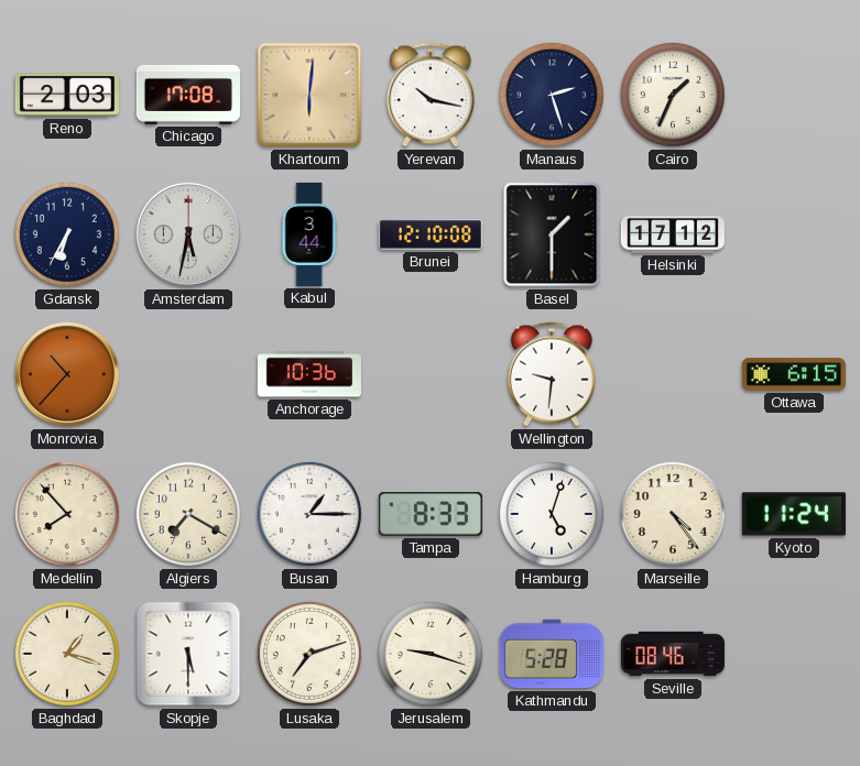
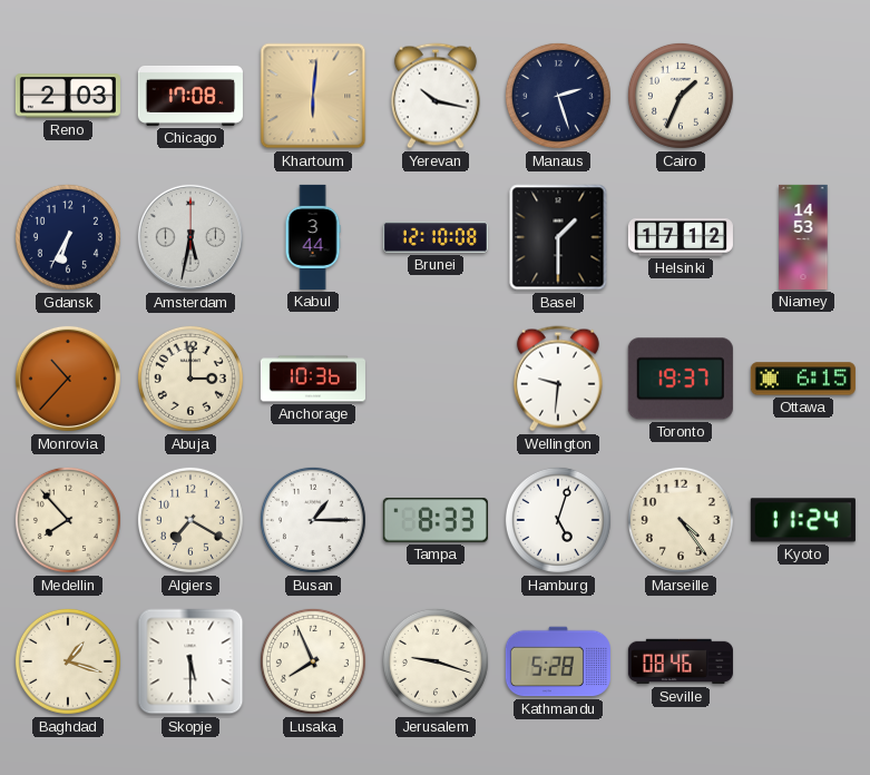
Niamey: none -> 14:53 (803, 237)
Abuja: none -> 3:00 (190, 379)
Toronto: none -> 19:37 (681, 379)
Lusaka: 7:12 -> 7:56 (313, 661)
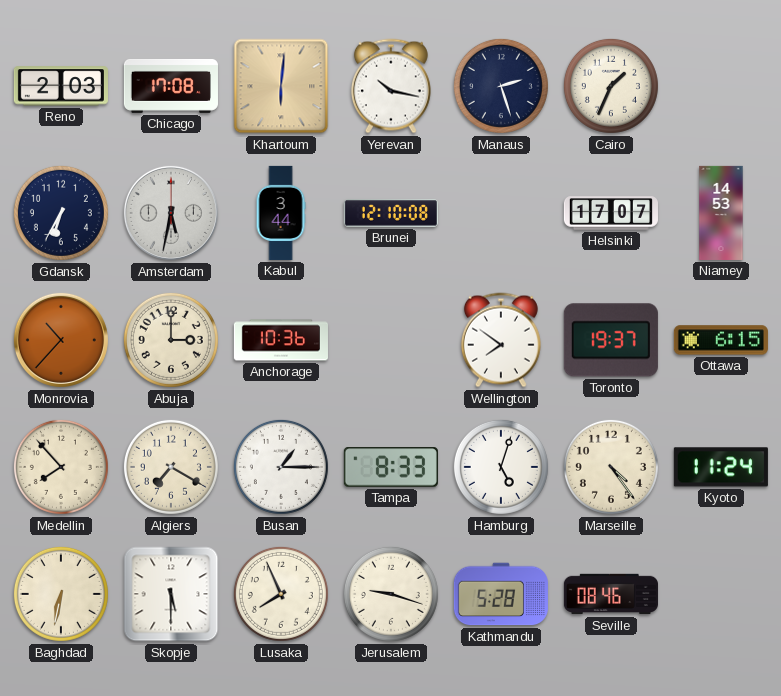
Basel: 1:30 -> none (558, 237)
Helsinki: 17:12 -> 17:07 (611, 213)
Wellington: 9:31 -> 7:51 (501, 340)
Baghdad: 1:18 -> 6:32 (61, 594)
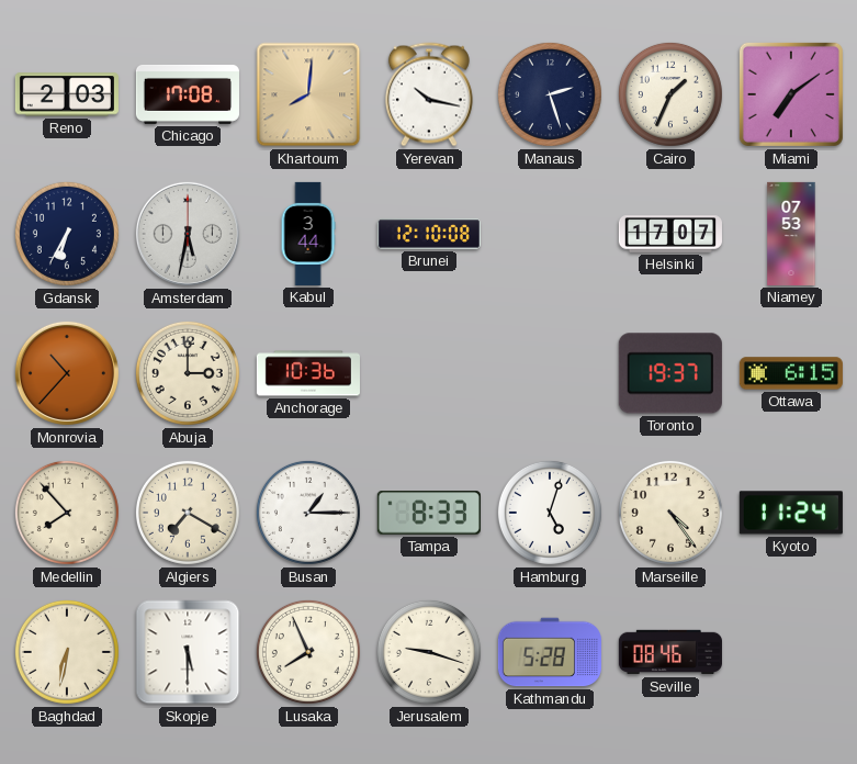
Khartoum: 6:01 -> 8:01 (308, 94)
Miami: none -> 7:09 (791, 94)
Niamey: 14:53 -> 07:53 (791, 234)
Wellington: 7:51 -> none (501, 340)
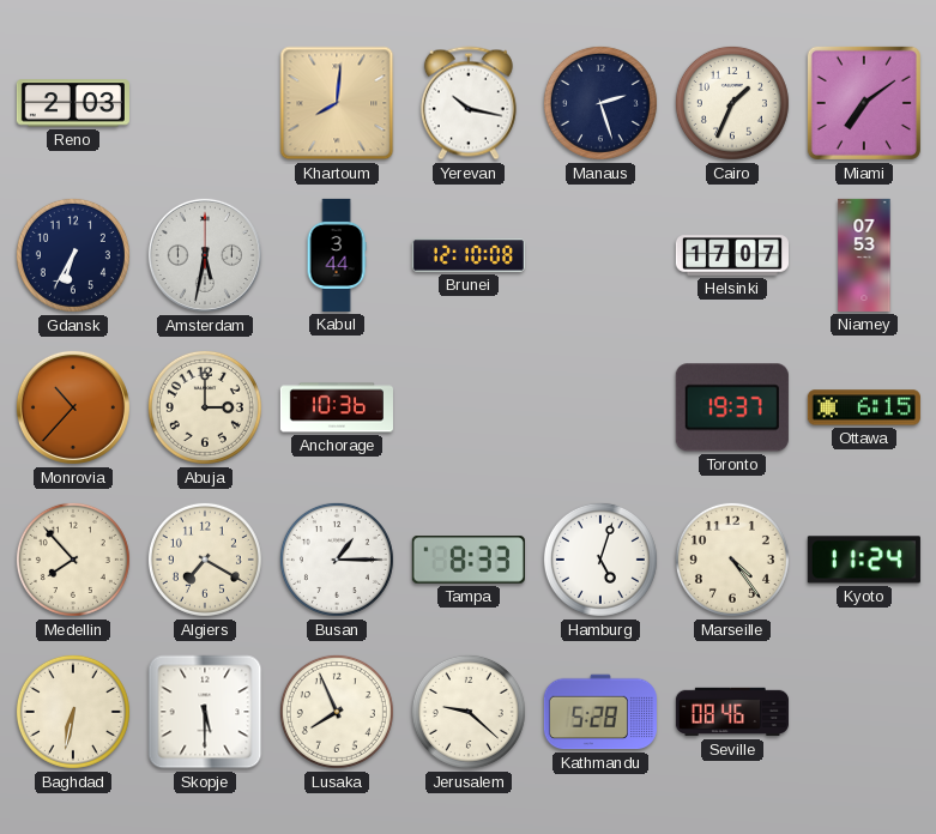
Chicago: 17:08 -> none (188, 94)
Jerusalem: 9:18 -> 9:22 (469, 712)
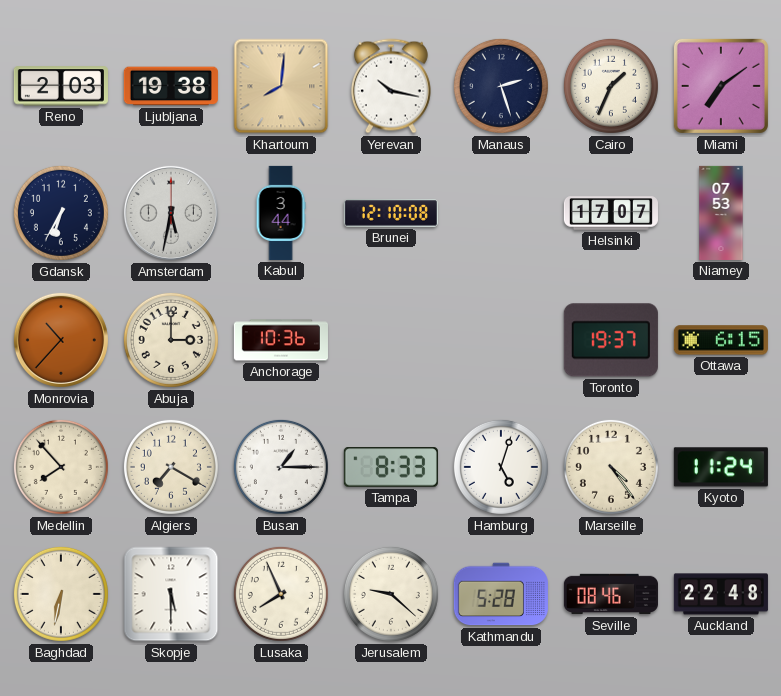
Ljubljana: none -> 19:38 (171, 86)
Auckland: none -> 22:48 (721, 594)
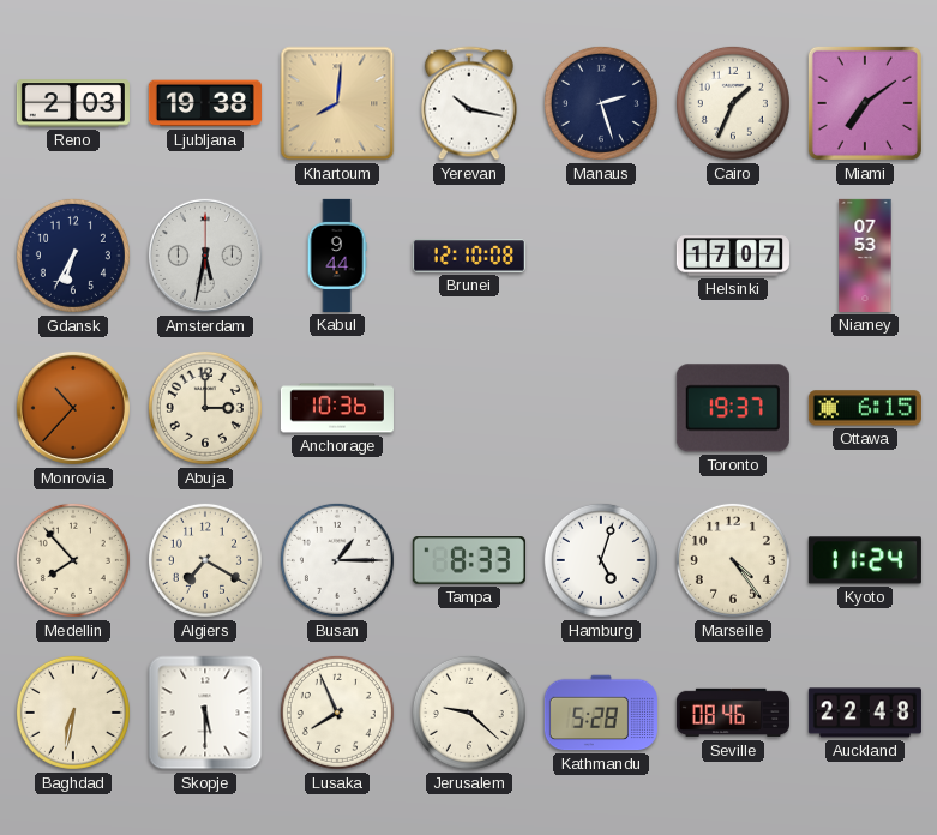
Kabul: 3:44 -> 9:44 (337, 256)
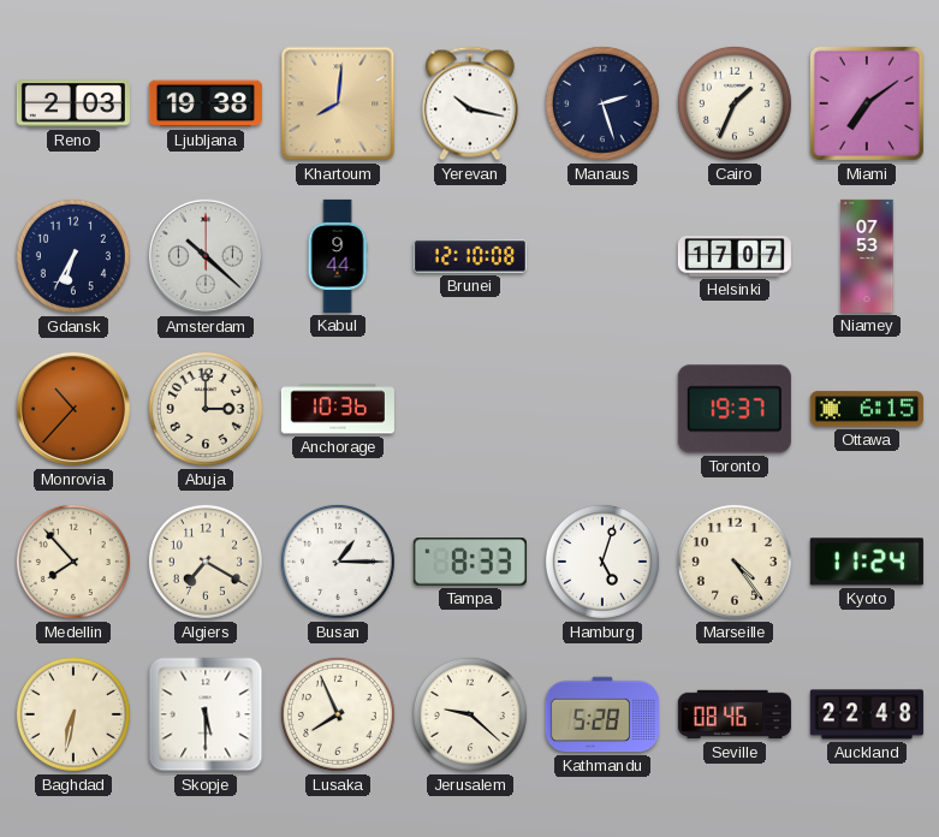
Amsterdam: 5:32 -> 10:22 (206, 256)
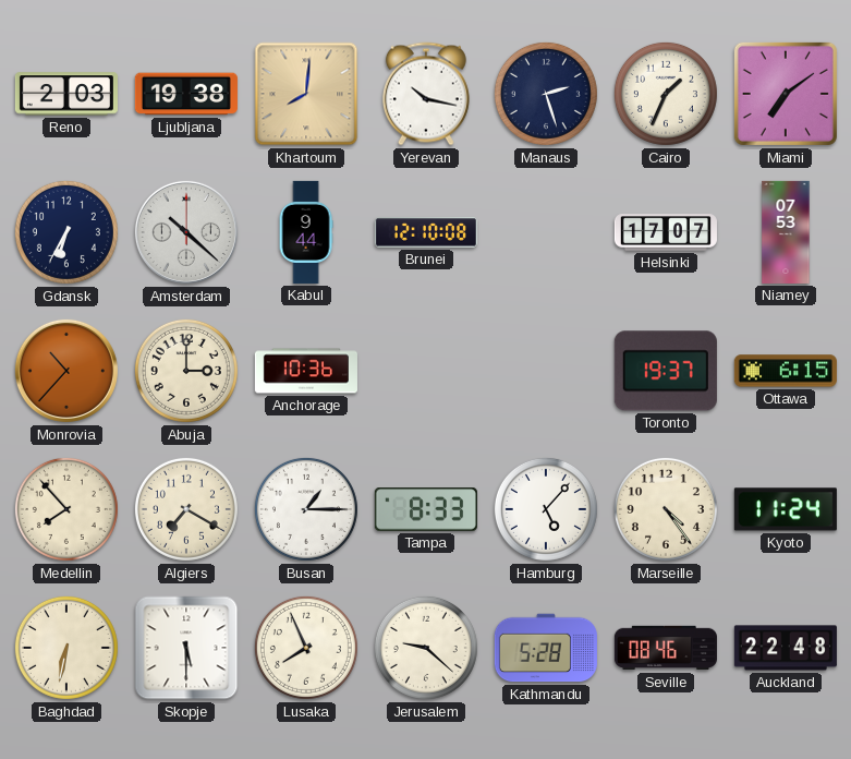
Hamburg: 5:03 -> 5:07 (546, 509)
